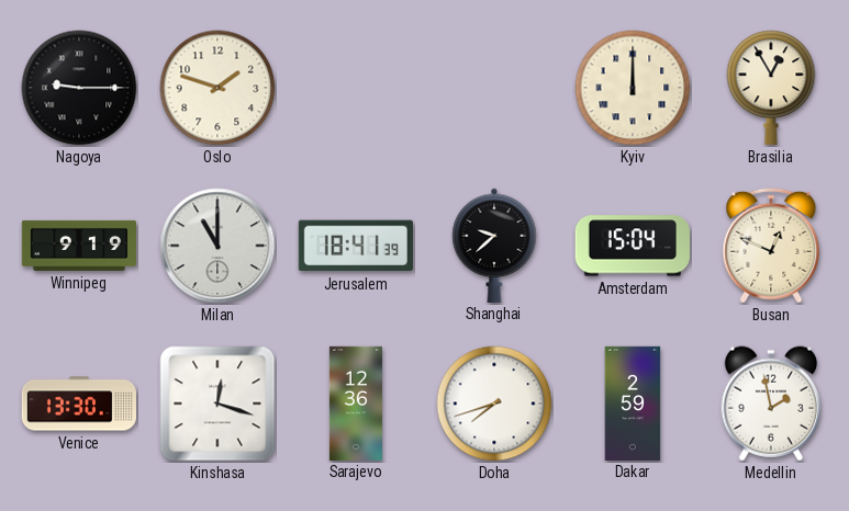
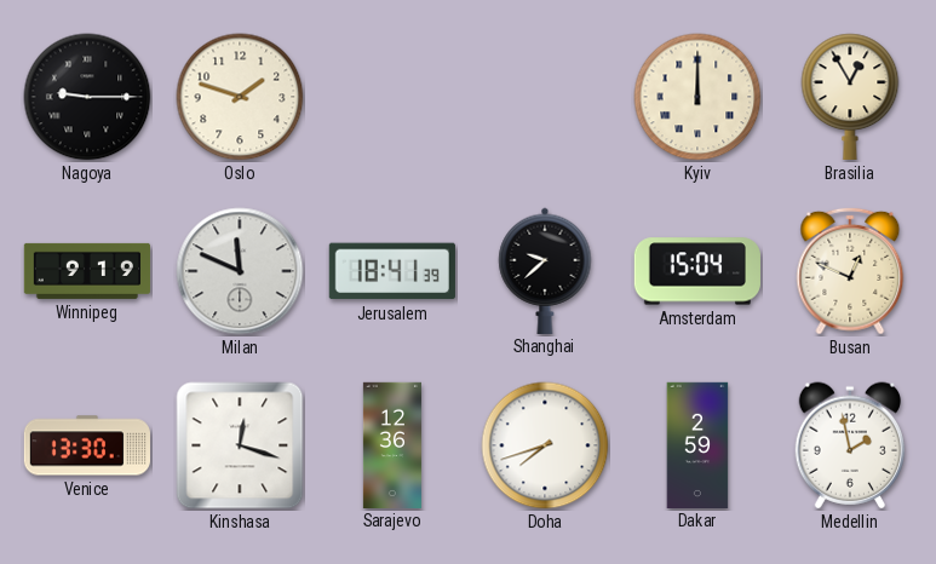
Milan: 11:00 -> 11:49 (240, 271)
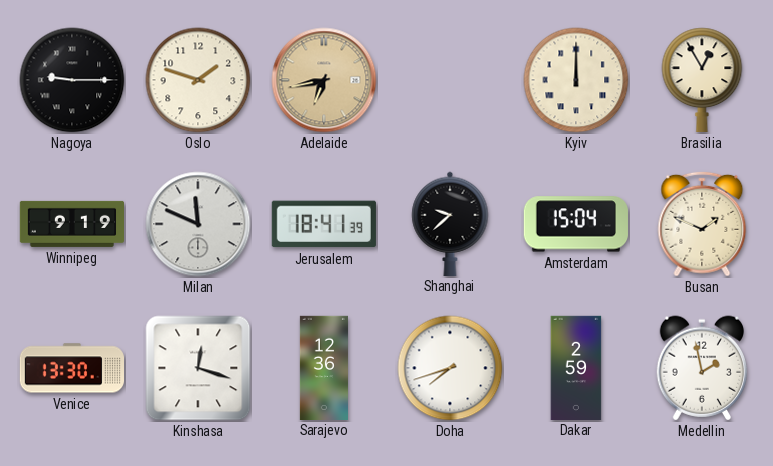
Adelaide: none -> 6:43 (324, 80)
Busan: 12:49 -> 1:49 (702, 224)
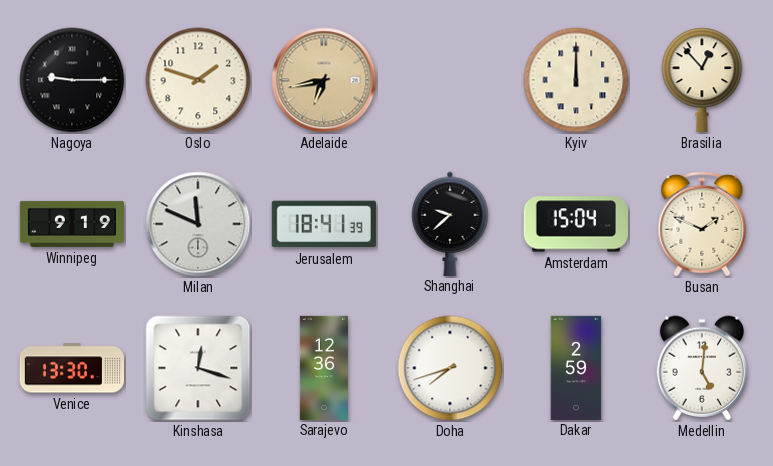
Brasilia: 12:55 -> 12:53 (702, 80)
Medellin: 1:58 -> 5:01 (701, 368)
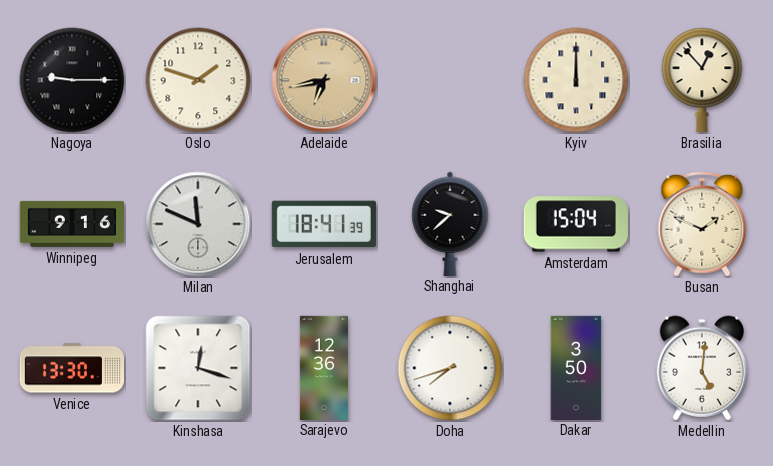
Winnipeg: 9:19 -> 9:16 (71, 224)
Dakar: 2:59 -> 3:50 (576, 367)
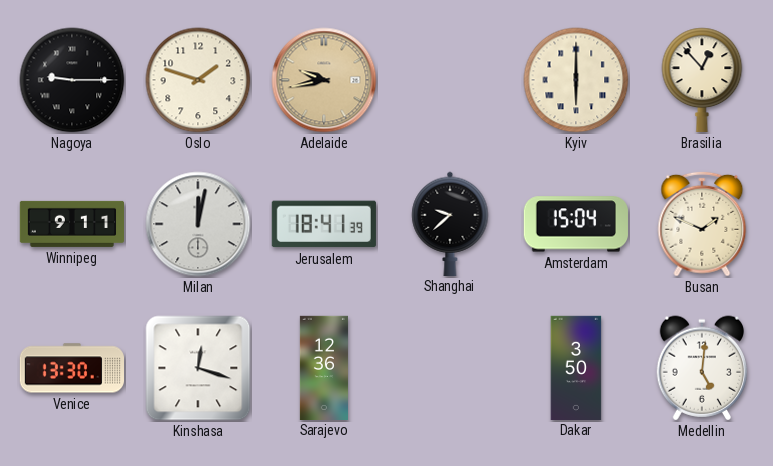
Adelaide: 6:43 -> 9:43 (324, 80)
Kyiv: 12:00 -> 6:00 (576, 80)
Winnipeg: 9:16 -> 9:11 (71, 224)
Milan: 11:49 -> 12:02 (198, 224)
Doha: 7:42 -> none (450, 368)
